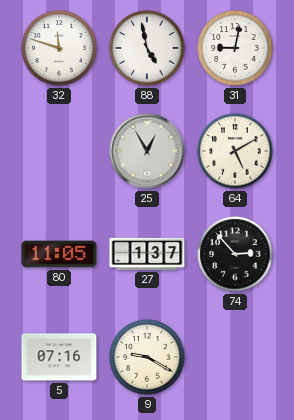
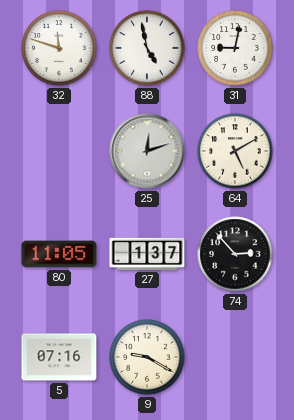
25: 12:55 -> 12:12 (147, 151)
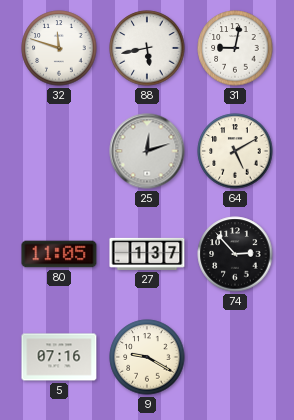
88: 4:58 -> 5:43 (147, 48)
